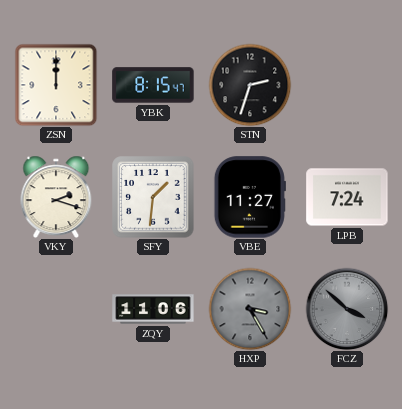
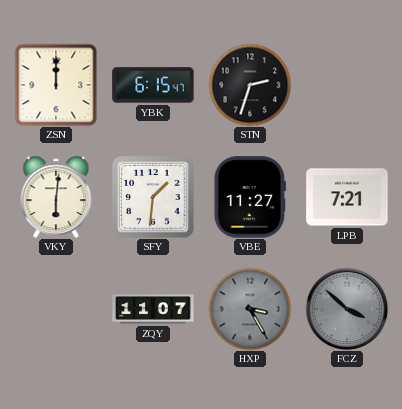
YBK: 8:15 -> 6:15 (153, 85)
VKY: 2:18 -> 6:01 (56, 197)
LPB: 7:24 -> 7:21 (347, 197)
ZQY: 11:06 -> 11:07 (153, 309)
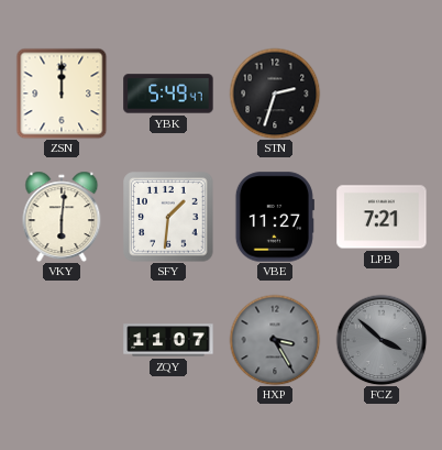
YBK: 6:15 -> 5:49 (168, 94)
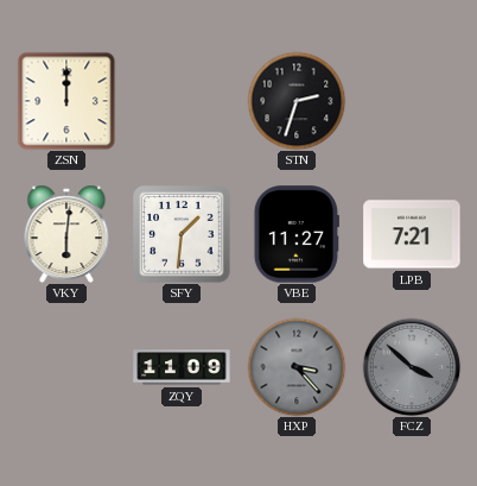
YBK: 5:49 -> none (168, 94)
ZQY: 11:07 -> 11:09 (182, 367)
HXP: 3:25 -> 3:23 (297, 367)
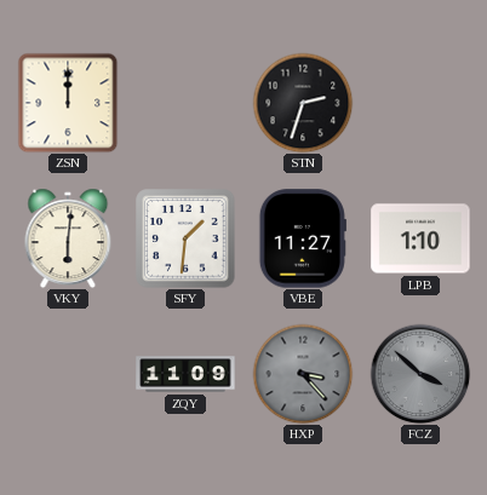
LPB: 7:21 -> 1:10 (420, 238)
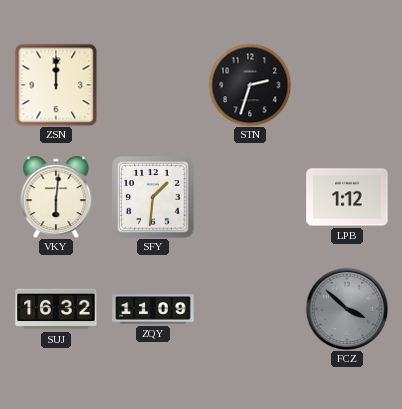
VBE: 11:27 -> none (303, 238)
LPB: 1:10 -> 1:12 (347, 197)
SUJ: none -> 16:32 (56, 309)
HXP: 3:23 -> none (303, 374)
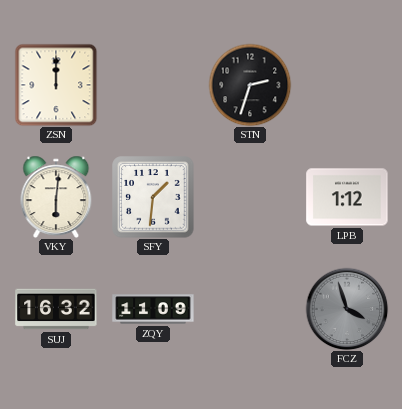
FCZ: 3:52 -> 3:57 (347, 309)
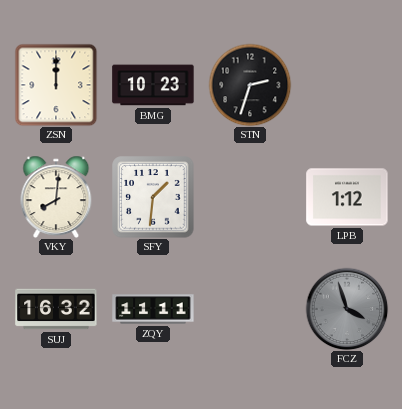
BMG: none -> 10:23 (153, 85)
VKY: 6:01 -> 8:01 (56, 197)
ZQY: 11:09 -> 11:11 (153, 309)
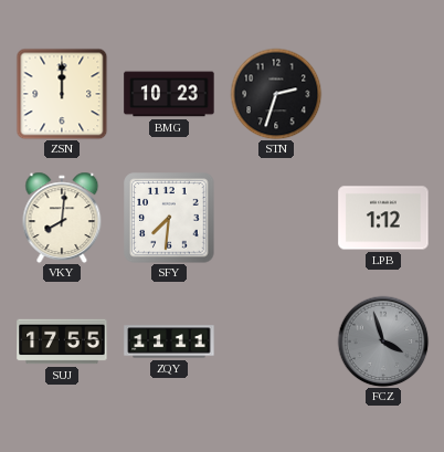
SFY: 1:31 -> 7:31 (169, 218)
SUJ: 16:32 -> 17:55 (62, 341)
